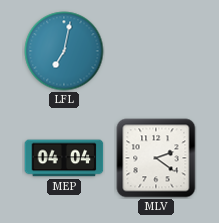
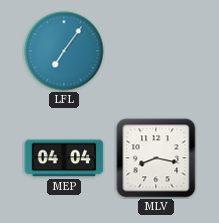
LFL: 7:02 -> 7:06 (64, 51)
MLV: 2:21 -> 8:17 (156, 158)
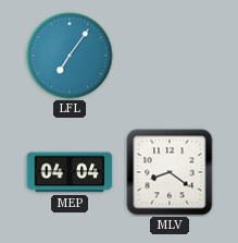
MLV: 8:17 -> 8:21 (170, 172)
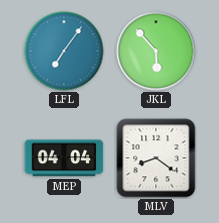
JKL: none -> 5:53 (156, 51)
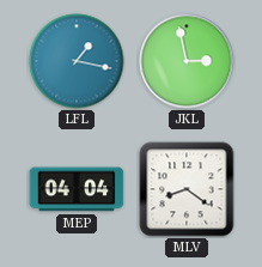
LFL: 7:06 -> 1:17 (77, 61)
JKL: 5:53 -> 2:58 (187, 61)
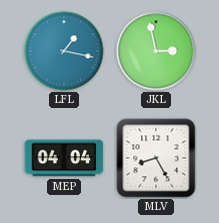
MLV: 8:21 -> 8:25 (156, 158)
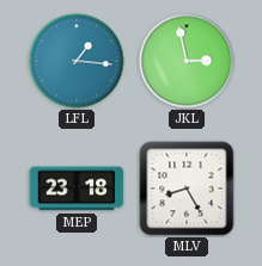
LFL: 1:17 -> 1:16 (77, 61)
MEP: 04:04 -> 23:18 (77, 188)
